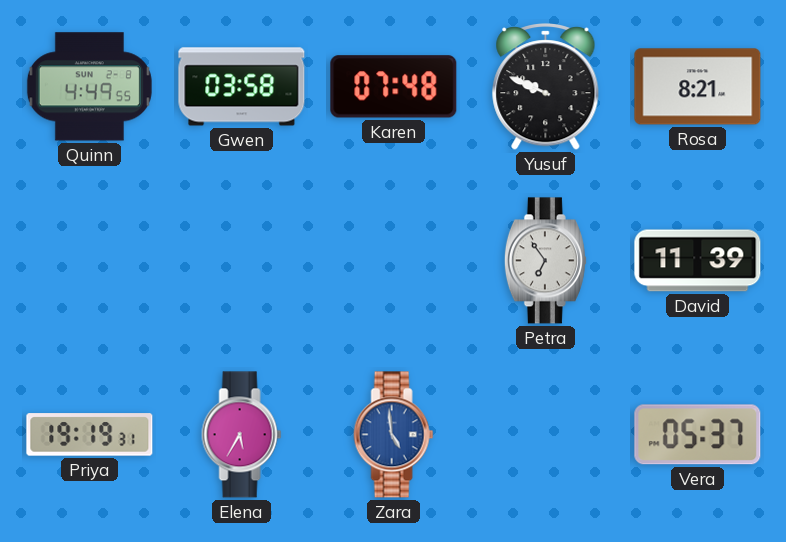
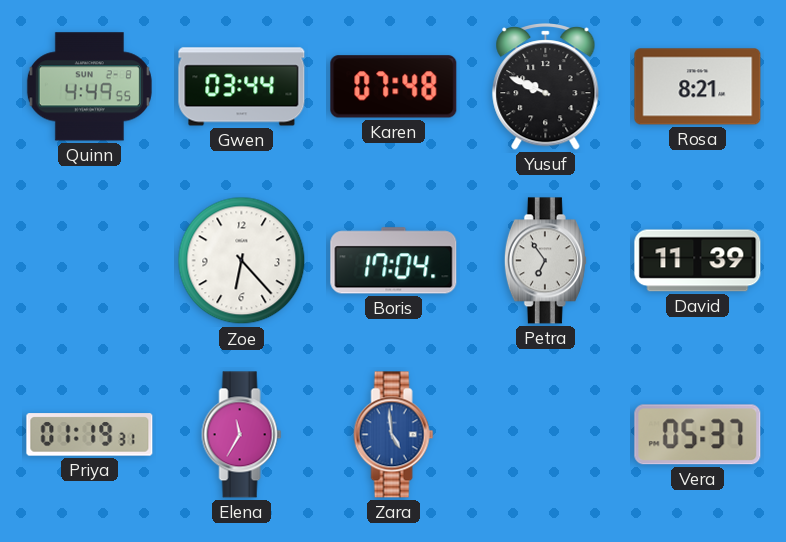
Gwen: 03:58 -> 03:44 (242, 87)
Zoe: none -> 6:23 (242, 261)
Boris: none -> 17:04 (394, 261)
Priya: 19:19 -> 01:19 (90, 435)
Elena: 5:35 -> 11:35 (242, 435)
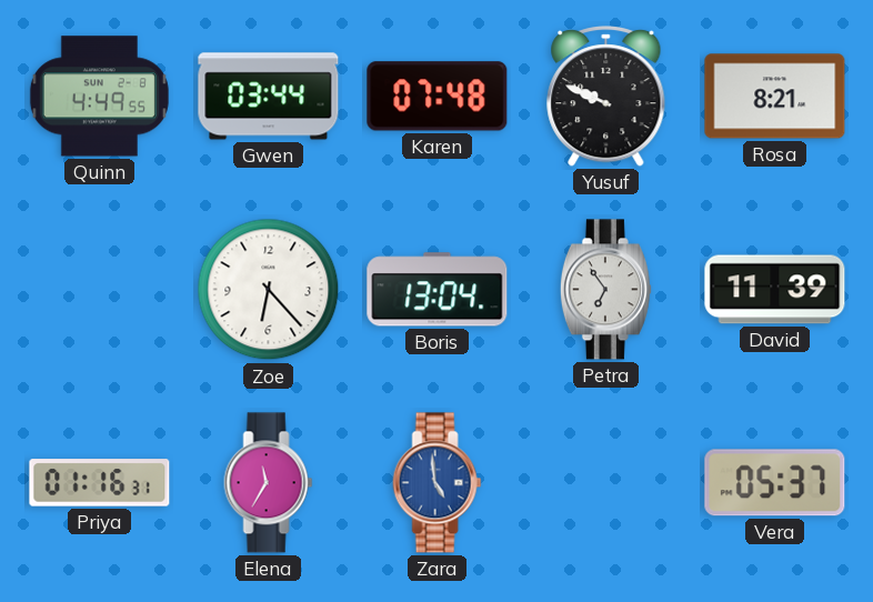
Boris: 17:04 -> 13:04 (438, 290)
Priya: 01:19 -> 01:16 (100, 483)
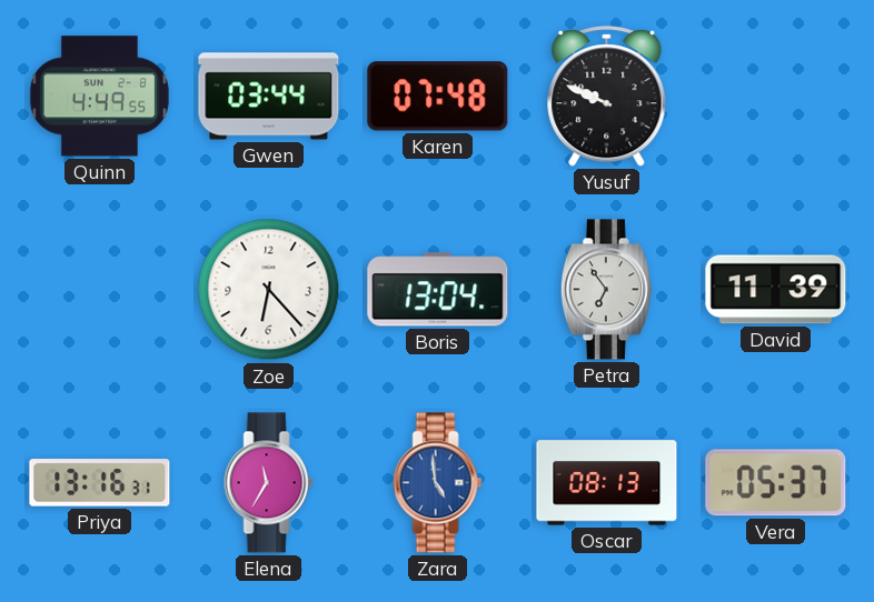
Rosa: 8:21 -> none (775, 97)
Priya: 01:16 -> 13:16 (100, 483)
Oscar: none -> 08:13 (607, 483)
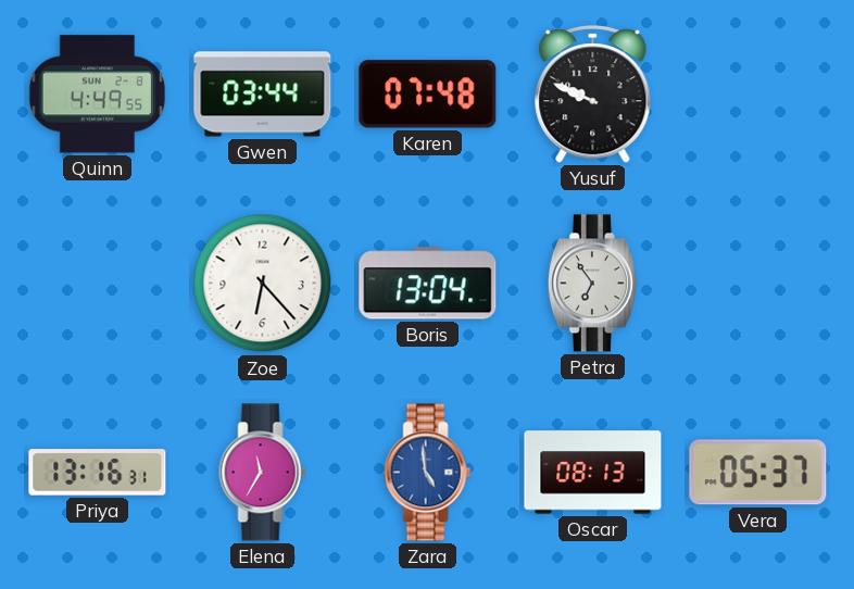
David: 11:39 -> none (776, 290)
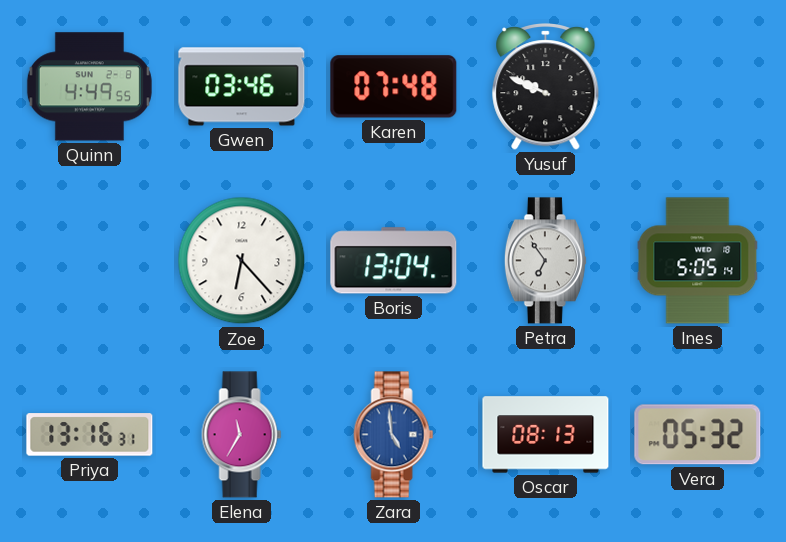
Gwen: 03:44 -> 03:46 (242, 87)
Ines: none -> 5:05 (698, 261)
Vera: 05:37 -> 05:32 (698, 435)
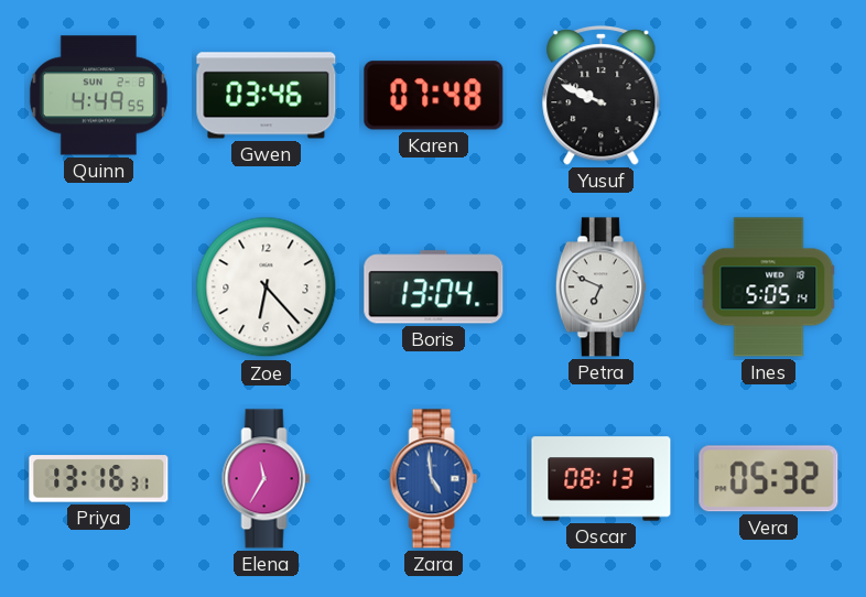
Petra: 6:54 -> 6:49 (600, 287)
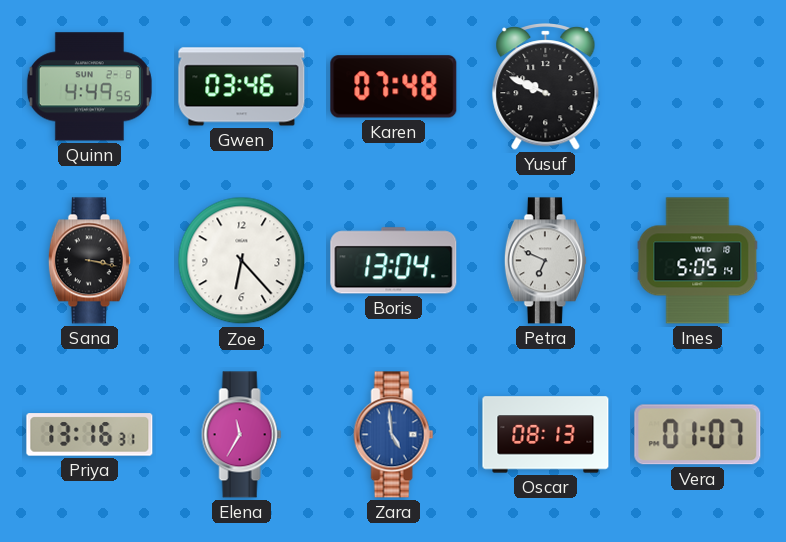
Sana: none -> 3:17 (89, 261)
Vera: 05:32 -> 01:07 (698, 435)
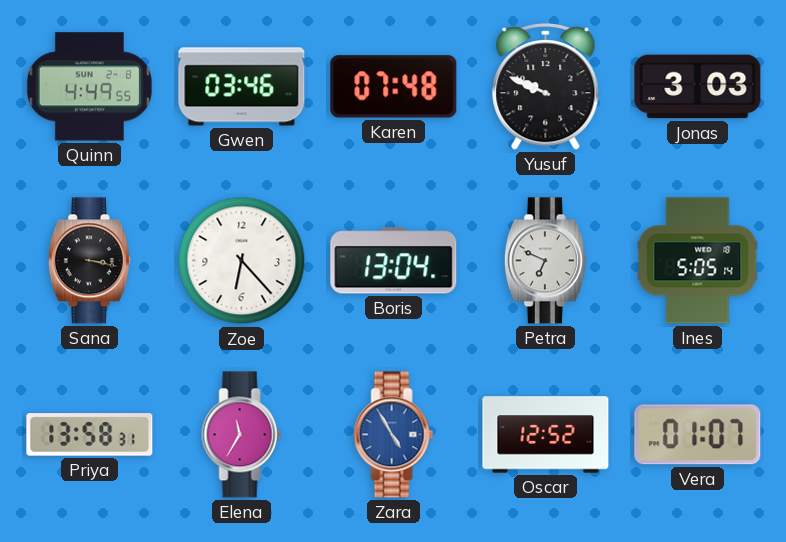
Jonas: none -> 3:03 (698, 87)
Priya: 13:16 -> 13:58 (90, 435)
Zara: 4:59 -> 4:55 (394, 435)
Oscar: 08:13 -> 12:52 (546, 435)
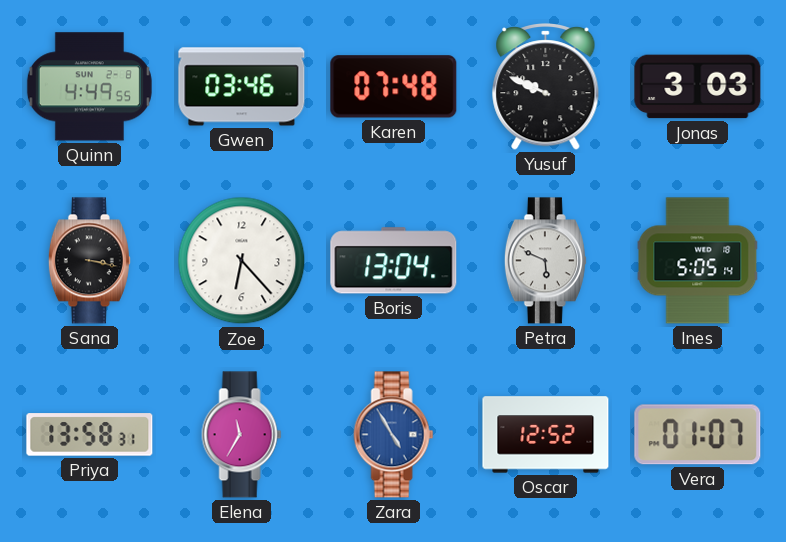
Petra: 6:49 -> 5:49 (545, 261)
